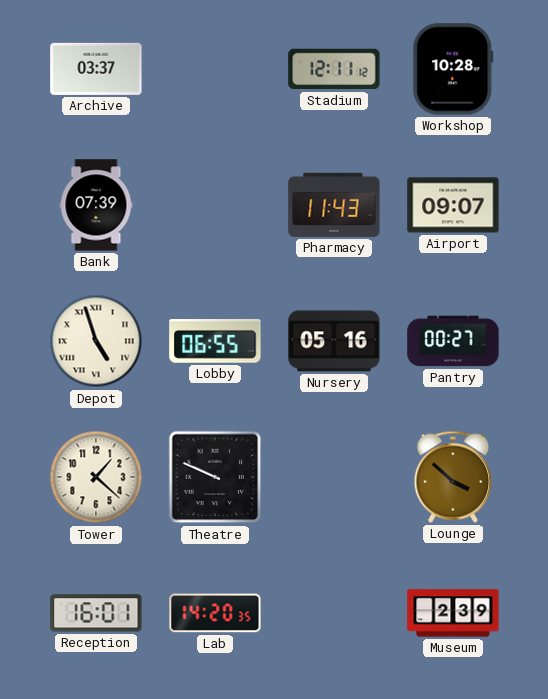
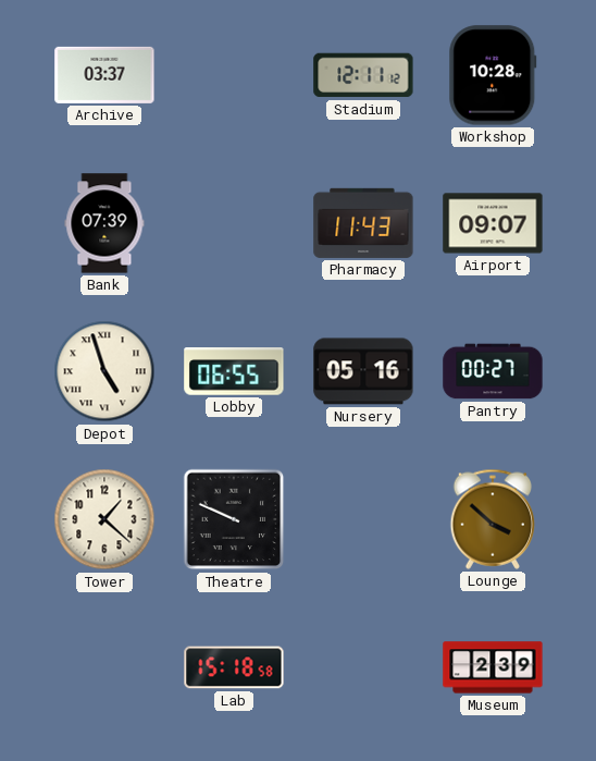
Reception: 16:01 -> none (96, 613)
Lab: 14:20 -> 15:18 (234, 667)
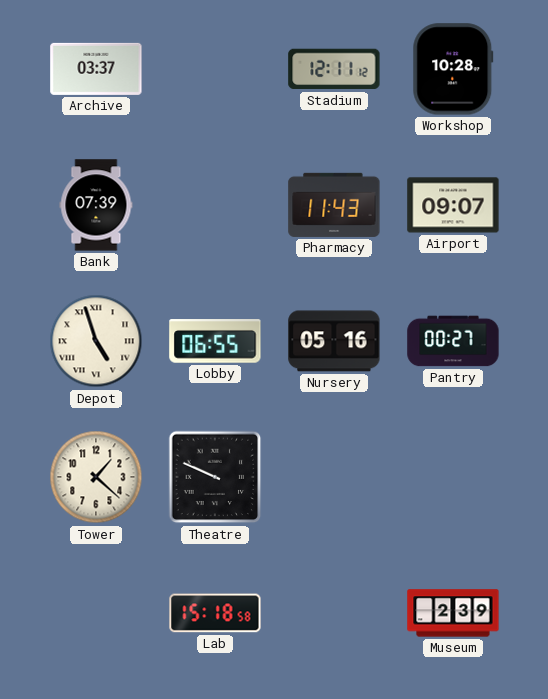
Lounge: 3:52 -> none (493, 519)
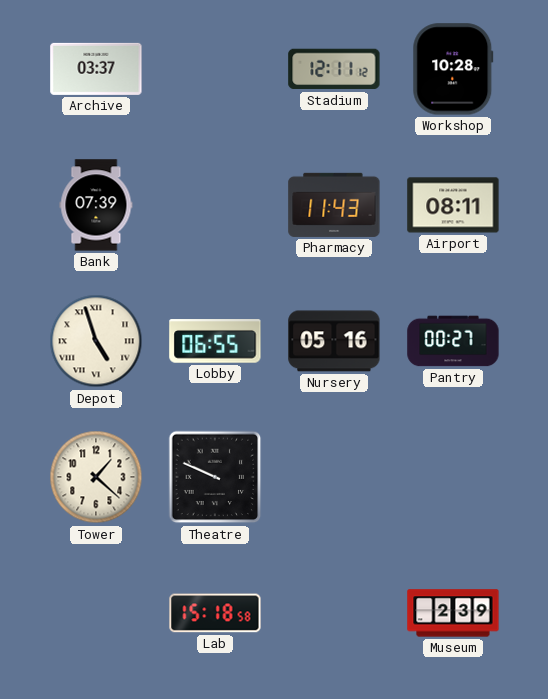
Airport: 09:07 -> 08:11 (453, 205)
